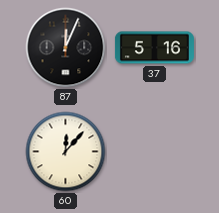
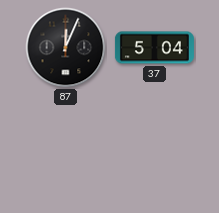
37: 5:16 -> 5:04 (154, 48)
60: 12:07 -> none (66, 152)
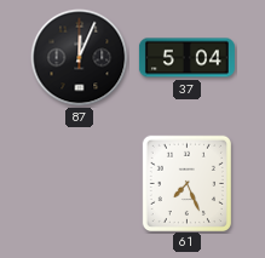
61: none -> 7:26 (186, 183)
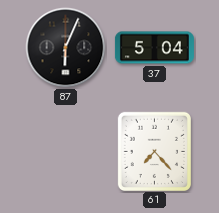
87: 12:04 -> 6:04 (66, 48)
61: 7:26 -> 7:23 (154, 151)
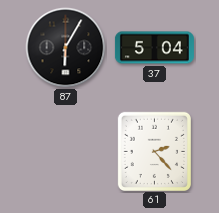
87: 6:04 -> 6:05 (66, 48)
61: 7:23 -> 2:23 (154, 151)
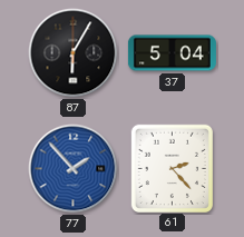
77: none -> 1:53 (74, 169)
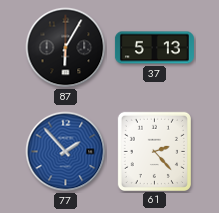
37: 5:04 -> 5:13 (154, 48)
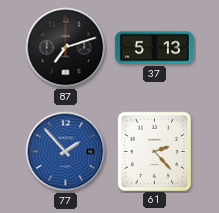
87: 6:05 -> 7:12 (66, 48)
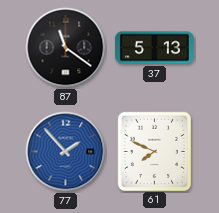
87: 7:12 -> 11:21 (66, 48)
61: 2:23 -> 7:49 (154, 151)
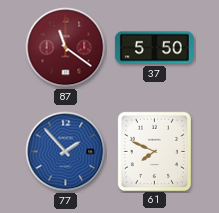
87 dial: black -> burgundy (66, 48)
37: 5:13 -> 5:50 (154, 48)
